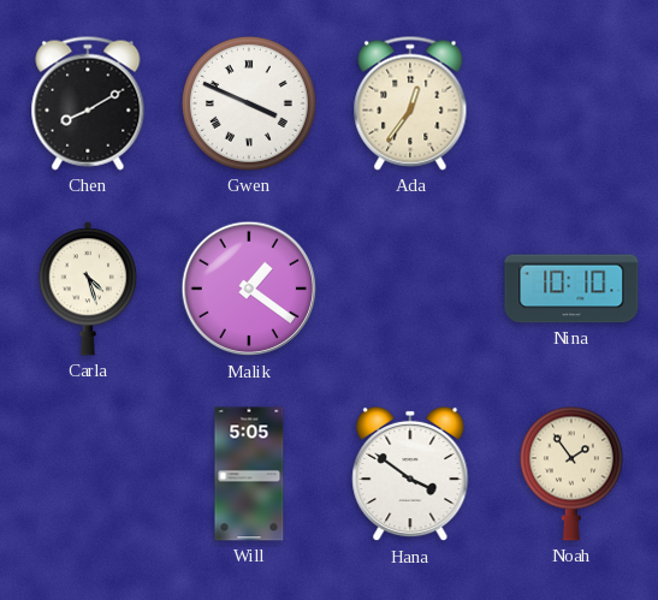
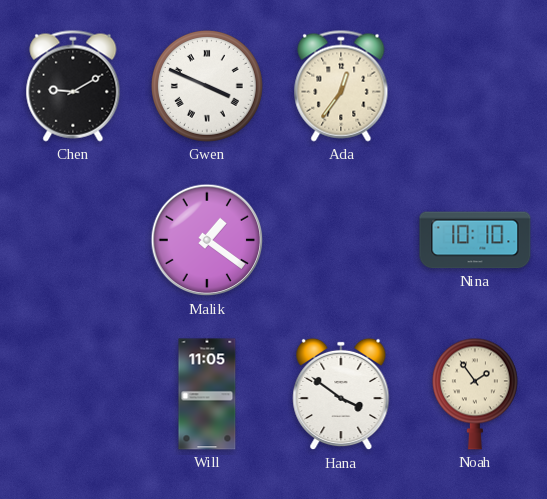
Chen: 8:10 -> 9:10 (73, 86)
Carla: 4:27 -> none (88, 289)
Will: 5:05 -> 11:05 (207, 394)
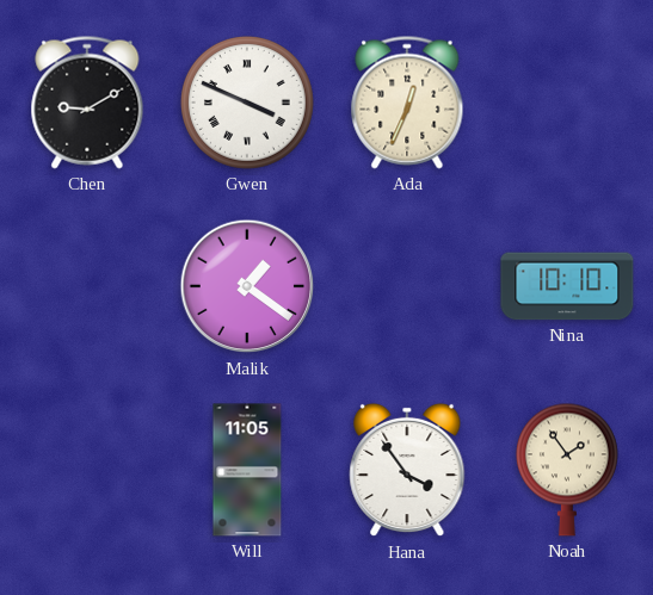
Ada: 12:36 -> 12:34 (407, 103)
Hana: 3:51 -> 3:54 (407, 470)
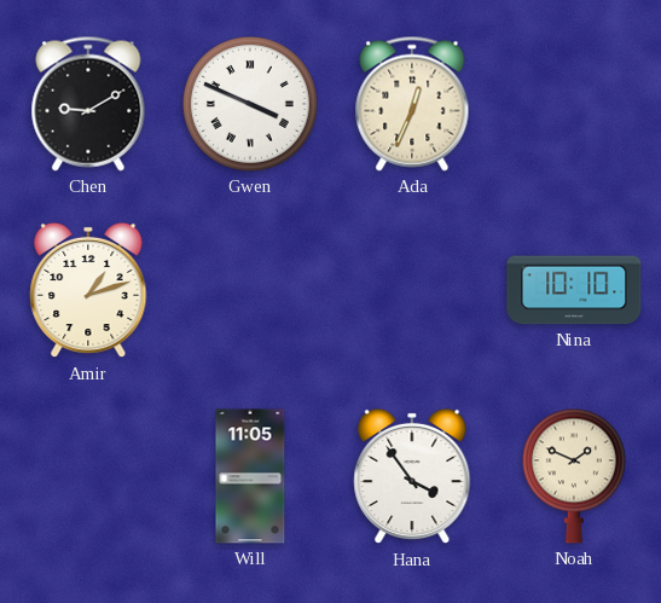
Amir: none -> 1:12 (88, 290)
Malik: 1:21 -> none (247, 286)
Noah: 1:54 -> 1:49 (574, 476)
